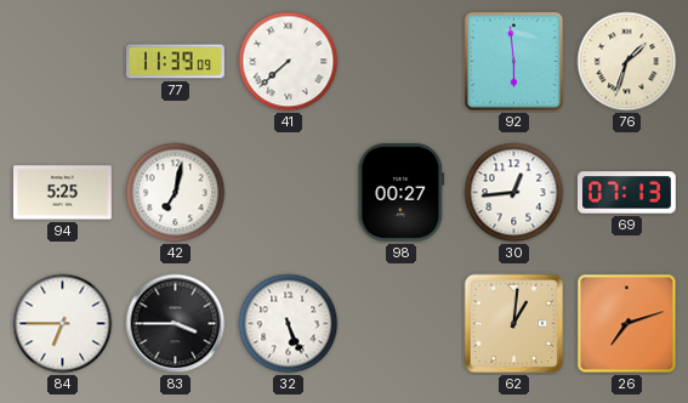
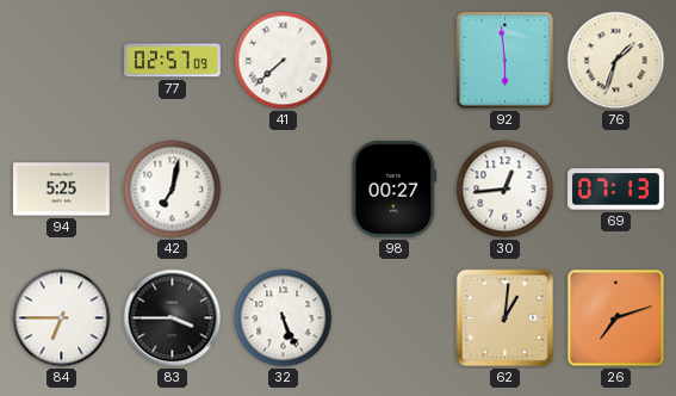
77: 11:39 -> 02:57 (173, 61)
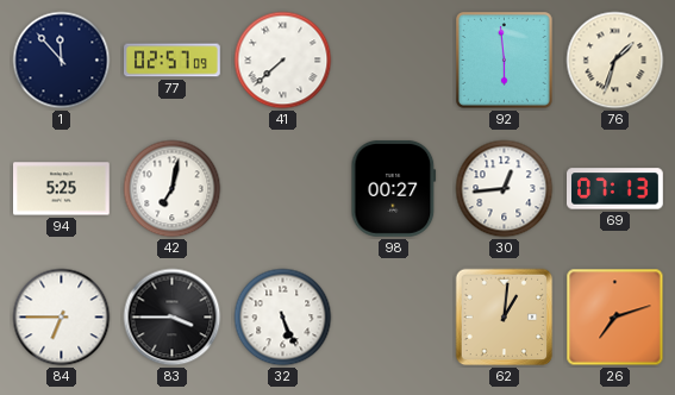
1: none -> 11:53 (62, 61)
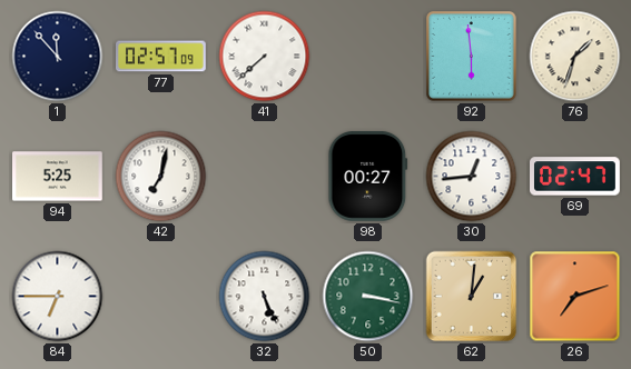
69: 07:13 -> 02:47 (575, 177)
83: 3:45 -> none (173, 318)
50: none -> 3:17 (368, 297)
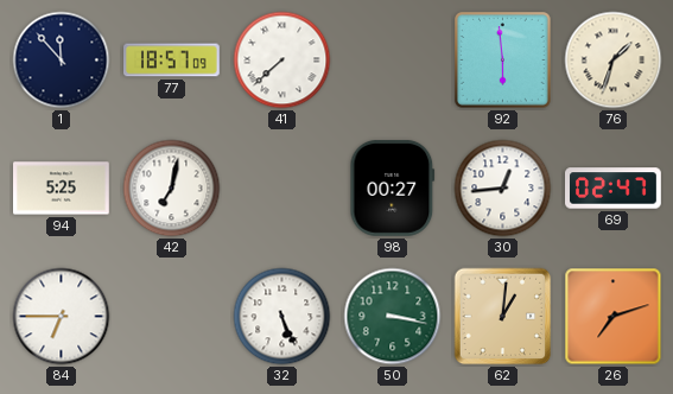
77: 02:57 -> 18:57 (172, 61)
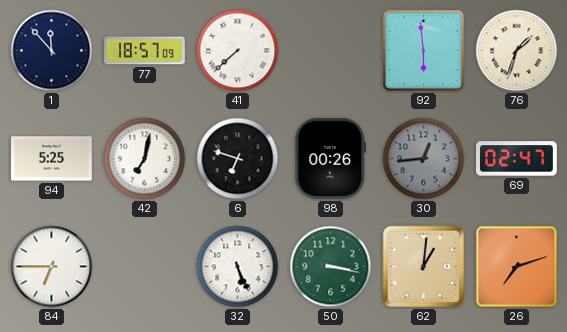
6: none -> 6:48 (238, 159)
98: 00:27 -> 00:26 (331, 158)
30 dial: white -> grey (424, 159)
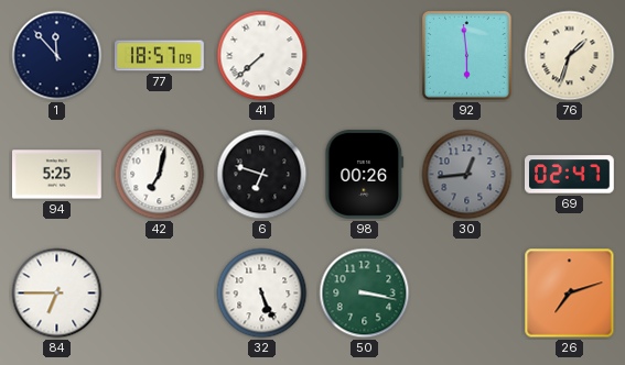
62: 1:01 -> none (424, 267)
